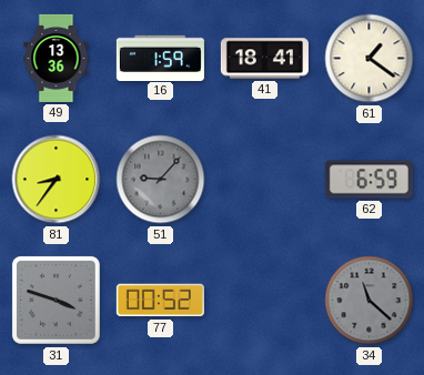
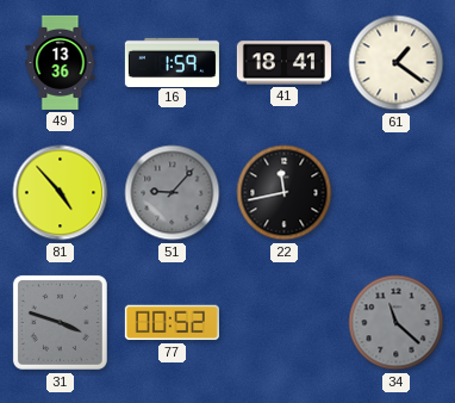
81: 8:36 -> 4:53 (61, 193)
22: none -> 11:43 (285, 193)
62: 6:59 -> none (369, 180)
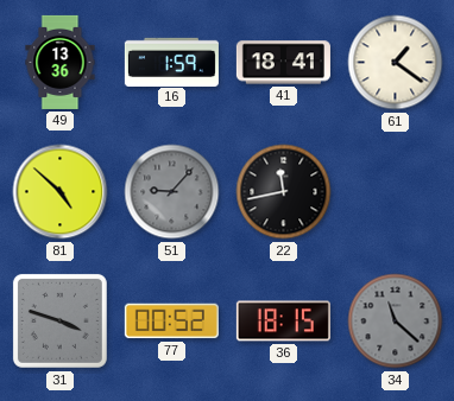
81: 4:53 -> 4:52 (61, 192)
36: none -> 18:15 (283, 322)
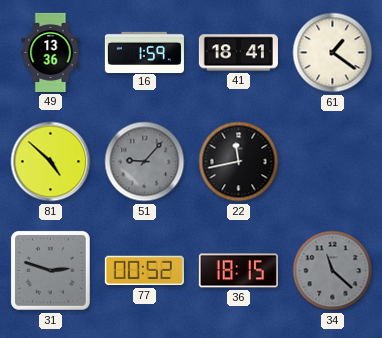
31: 3:48 -> 2:48 (50, 270)
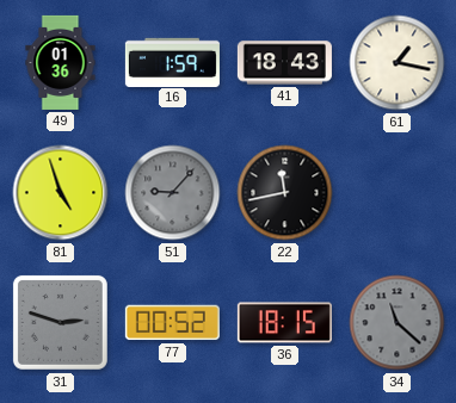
49: 13:36 -> 01:36 (61, 62)
41: 18:41 -> 18:43 (284, 63)
61: 1:21 -> 1:17 (398, 63)
81: 4:52 -> 4:57 (61, 193)
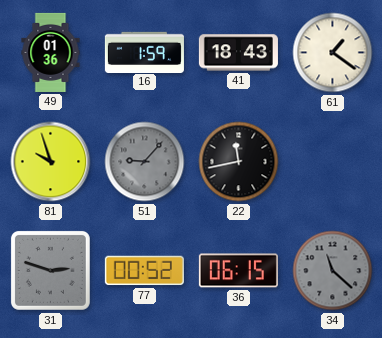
61: 1:17 -> 1:21 (333, 53)
81: 4:57 -> 9:57 (51, 162)
36: 18:15 -> 06:15 (238, 271)
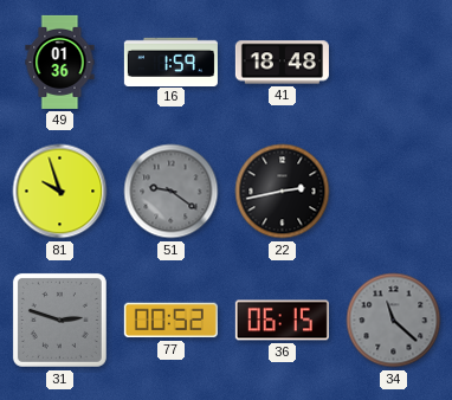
41: 18:43 -> 18:48 (282, 63)
61: 1:21 -> none (333, 53)
51: 9:07 -> 9:21 (172, 192)
22: 11:43 -> 2:43 (283, 192)
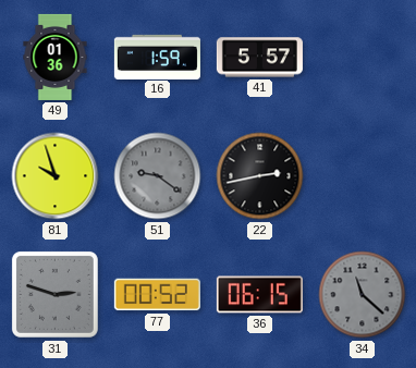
41: 18:48 -> 5:57 (259, 58)
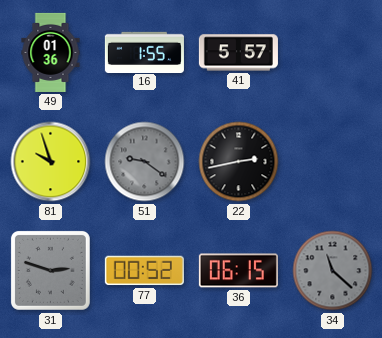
16: 1:59 -> 1:55 (144, 52)
